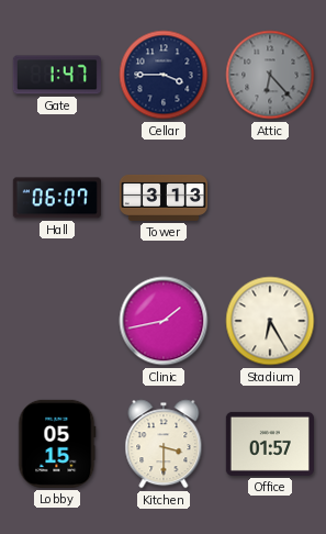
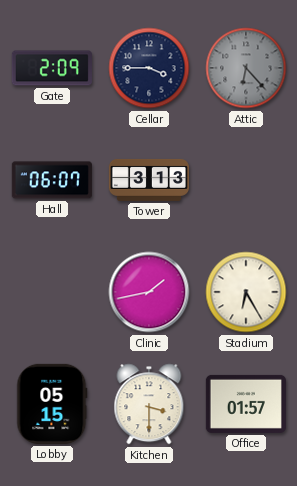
Gate: 1:47 -> 2:09 (52, 68)
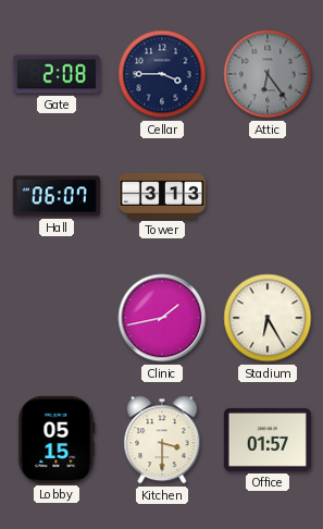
Gate: 2:09 -> 2:08 (57, 74)
Attic: 6:23 -> 6:24 (268, 74)
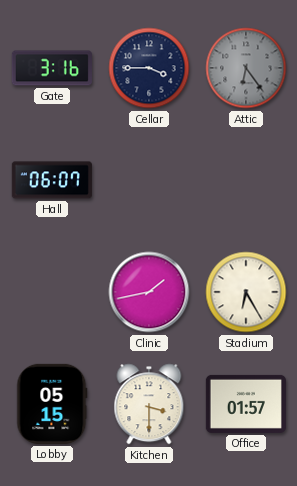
Gate: 2:08 -> 3:16 (52, 68)
Tower: 3:13 -> none (161, 196)
